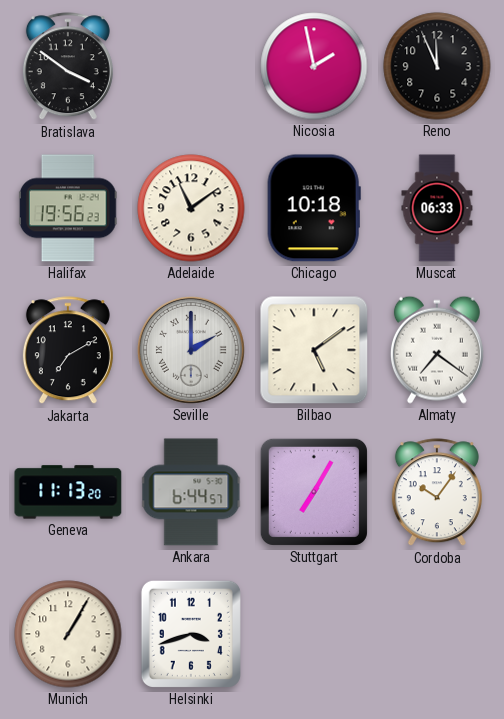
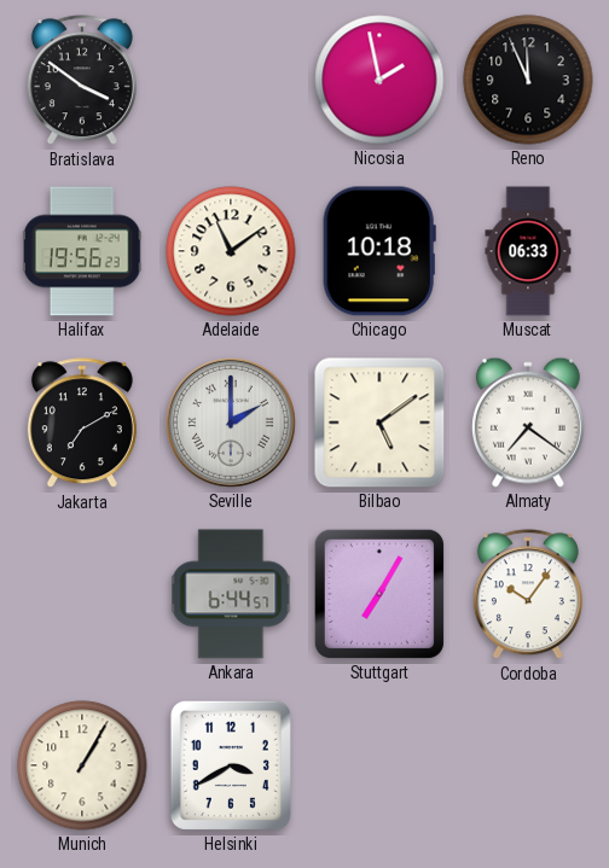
Geneva: 11:13 -> none (68, 492)
Helsinki: 3:42 -> 3:40 (231, 765)
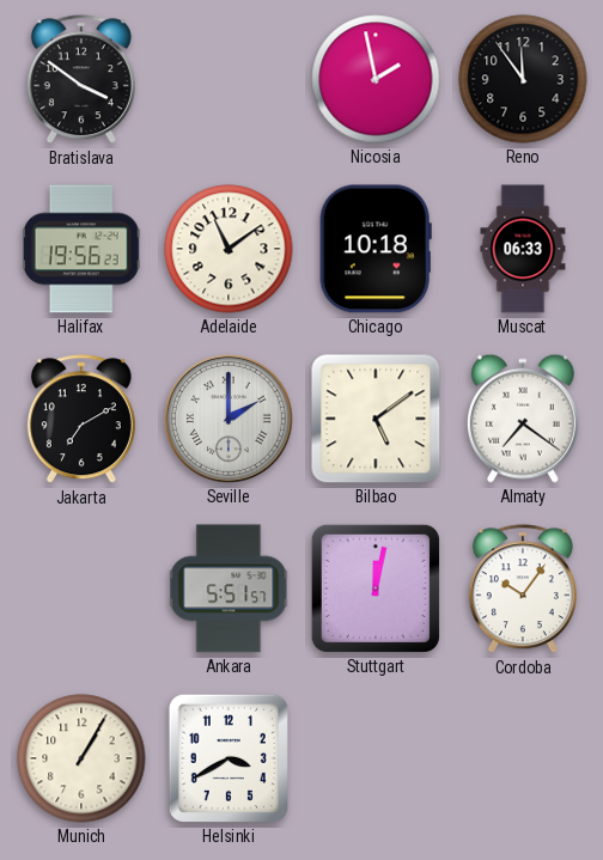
Reno: 11:56 -> 11:54 (523, 79)
Ankara: 6:44 -> 5:51 (229, 588)
Stuttgart: 7:05 -> 12:02 (376, 588)
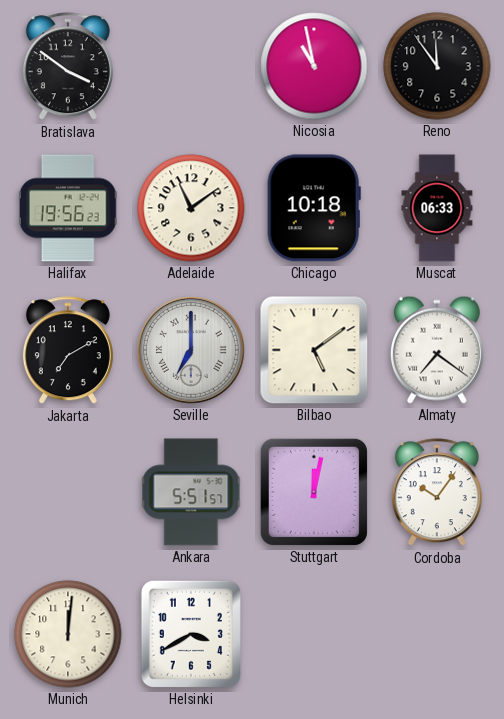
Nicosia: 1:58 -> 10:58 (314, 66)
Seville: 2:00 -> 7:00 (191, 350)
Munich: 1:05 -> 12:01 (68, 634)
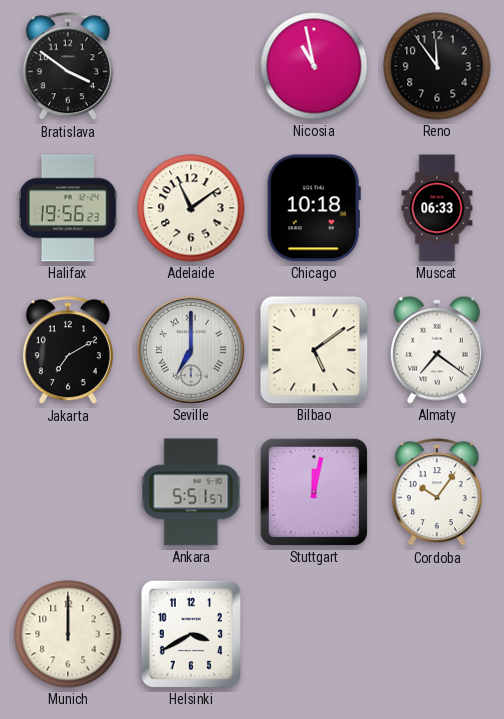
Munich: 12:01 -> 12:00 (68, 634)
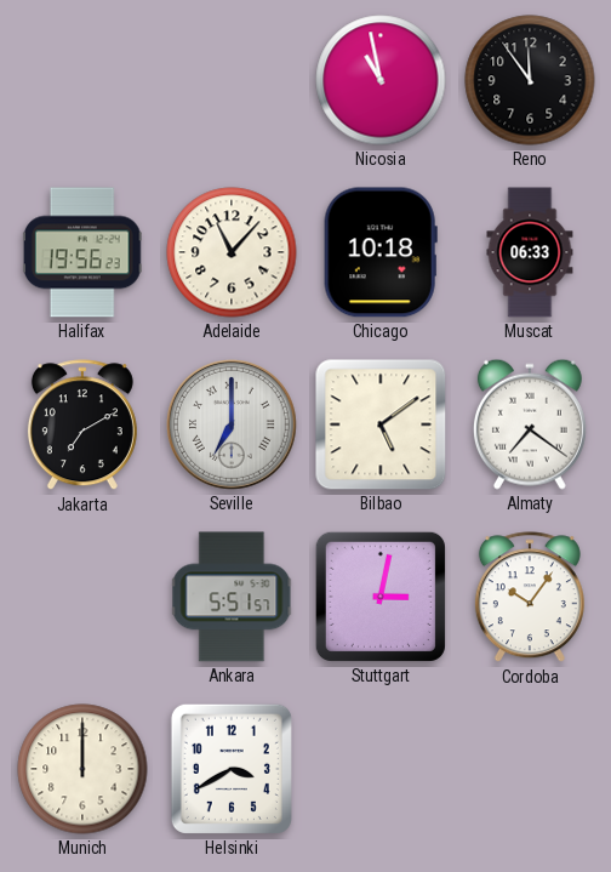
Bratislava: 3:51 -> none (68, 67)
Adelaide: 11:09 -> 11:07 (232, 252)
Stuttgart: 12:02 -> 3:02 (381, 597)
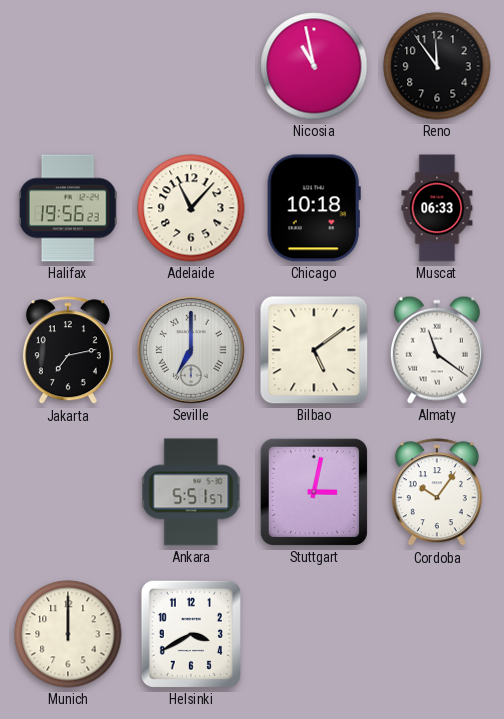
Jakarta: 7:10 -> 7:13 (68, 351)
Almaty: 7:21 -> 11:21 (437, 350)
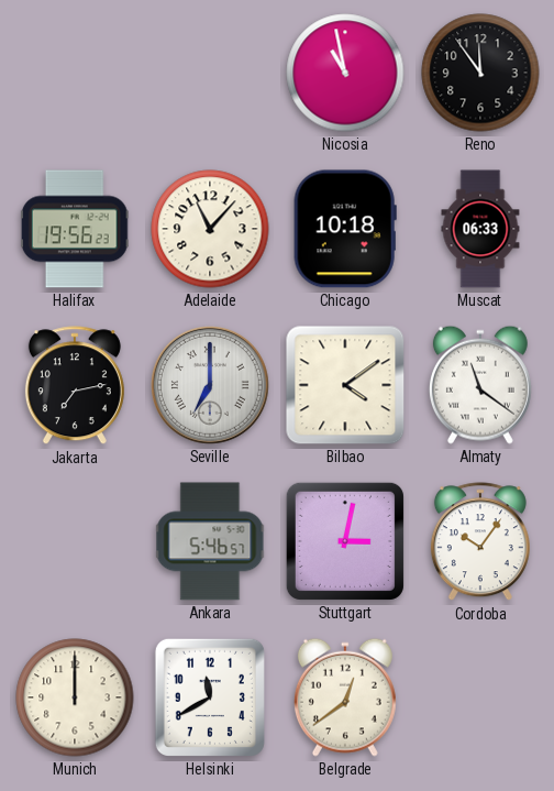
Bilbao: 5:09 -> 4:09 (345, 385)
Ankara: 5:51 -> 5:46 (210, 541)
Helsinki: 3:40 -> 11:40 (210, 697)
Belgrade: none -> 12:39 (345, 697)
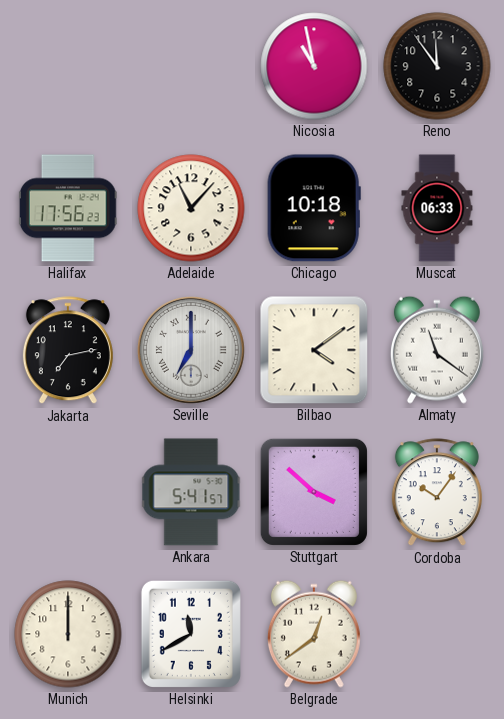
Halifax: 19:56 -> 17:56 (68, 208)
Ankara: 5:46 -> 5:41 (191, 492)
Stuttgart: 3:02 -> 3:52 (314, 492)
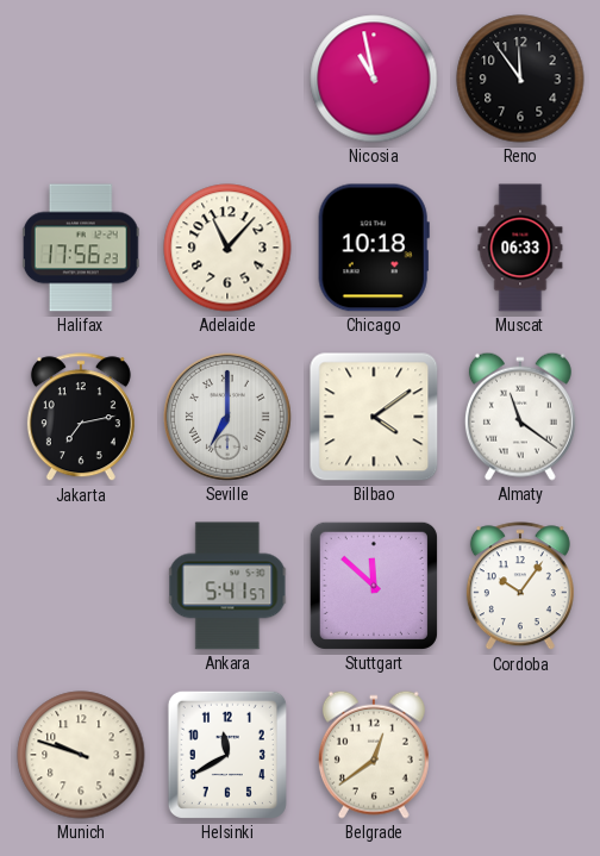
Stuttgart: 3:52 -> 11:52 (374, 586)
Munich: 12:00 -> 9:48 (81, 755)
